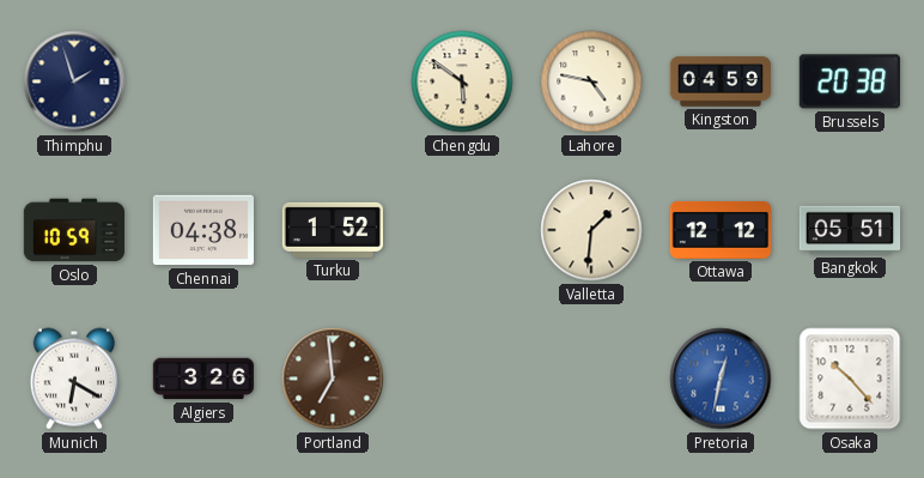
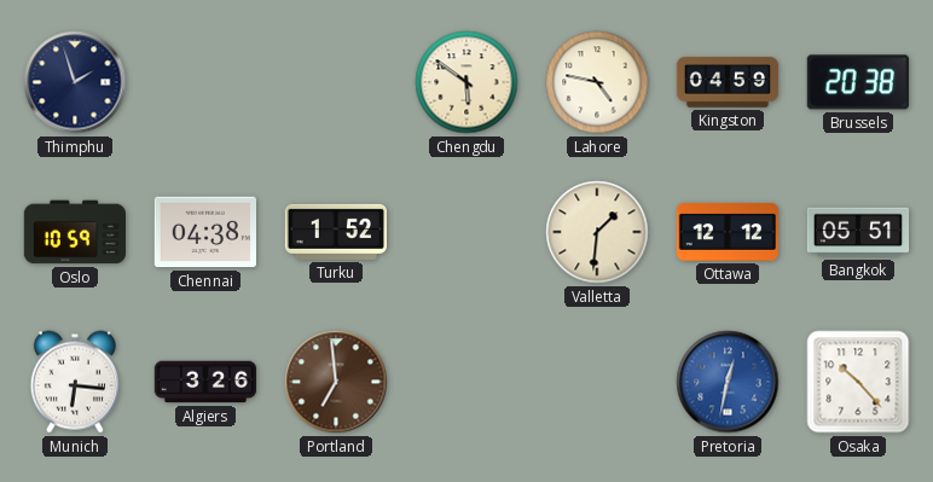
Munich: 6:20 -> 6:16 (75, 382)
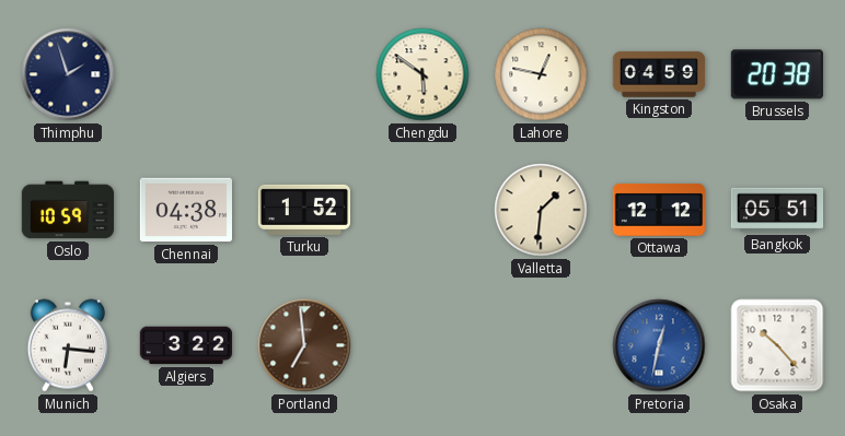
Lahore: 4:47 -> 12:47 (541, 74)
Algiers: 3:26 -> 3:22 (186, 345)
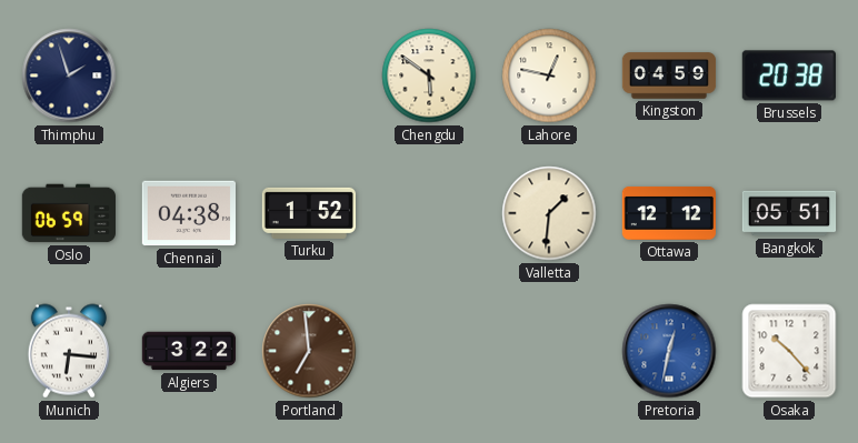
Oslo: 10:59 -> 06:59 (69, 213)
